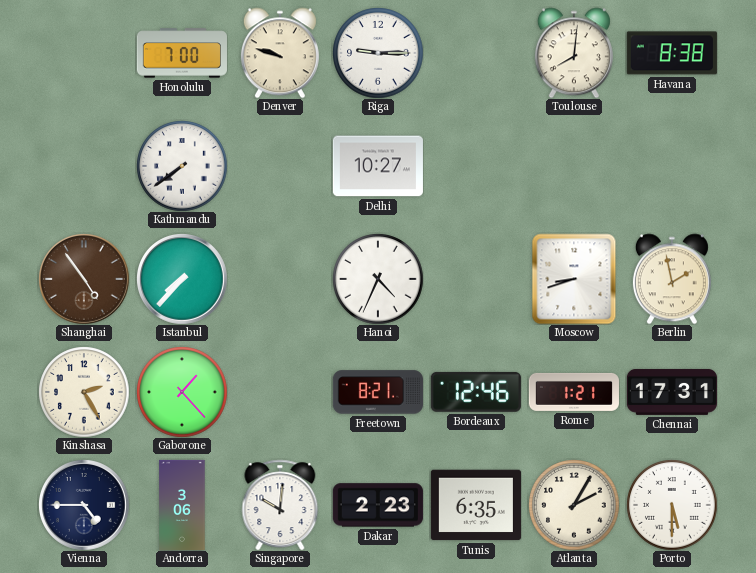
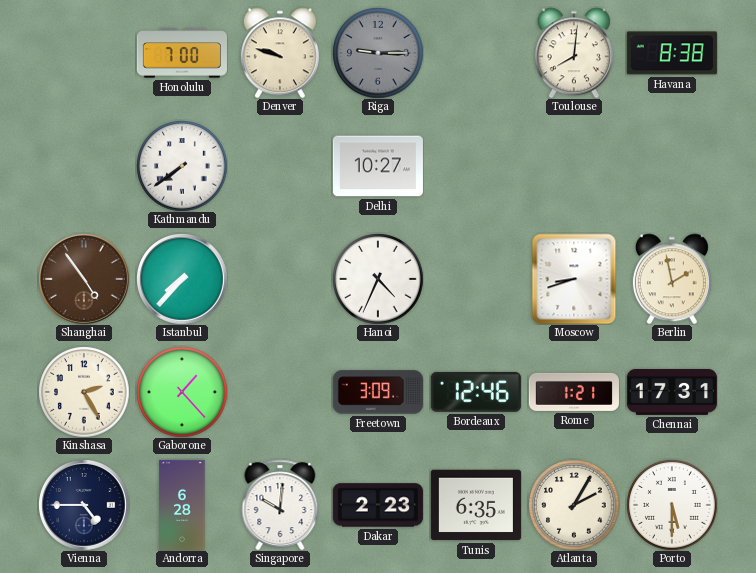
Riga dial: white -> grey (378, 53)
Freetown: 8:21 -> 3:09 (378, 392)
Andorra: 3:06 -> 6:28 (182, 504)
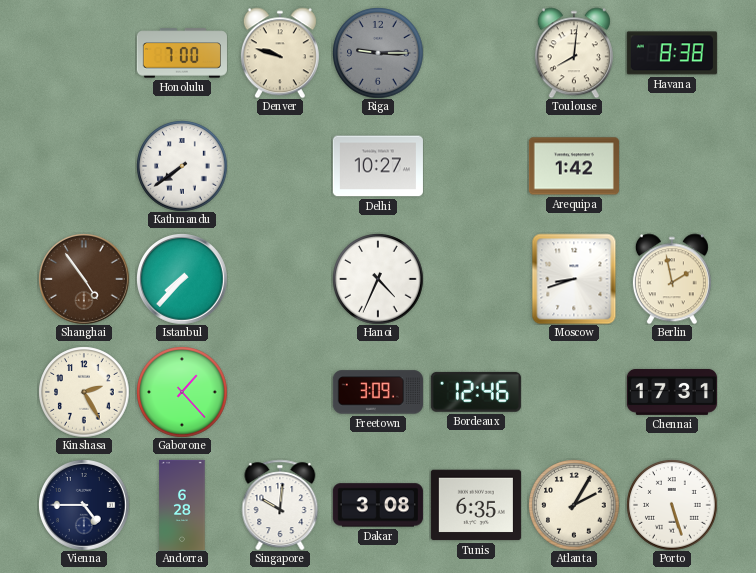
Arequipa: none -> 1:42 (574, 166)
Rome: 1:21 -> none (574, 392)
Dakar: 2:23 -> 3:08 (378, 505)
Porto: 5:30 -> 5:27 (672, 505)
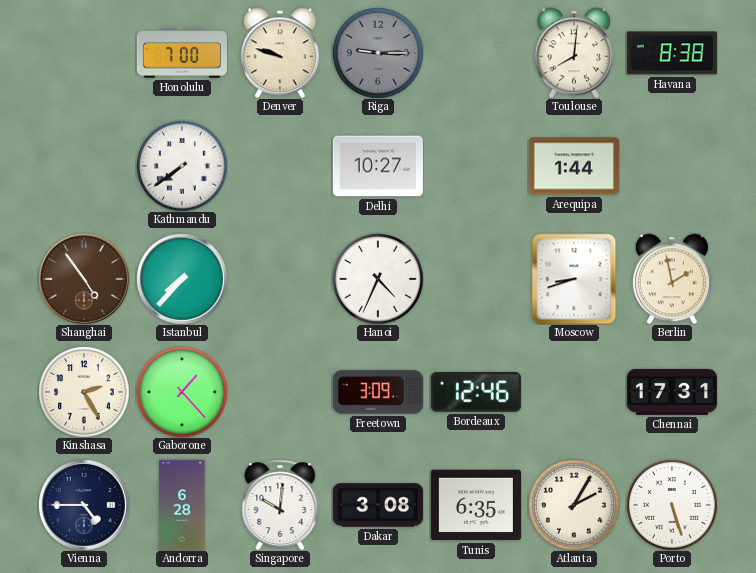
Arequipa: 1:42 -> 1:44 (574, 166)
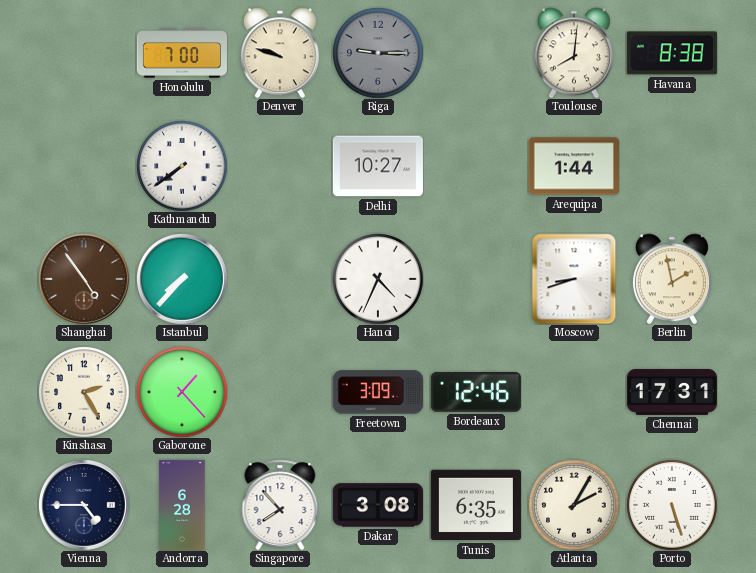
Singapore: 10:01 -> 7:53 (280, 505)
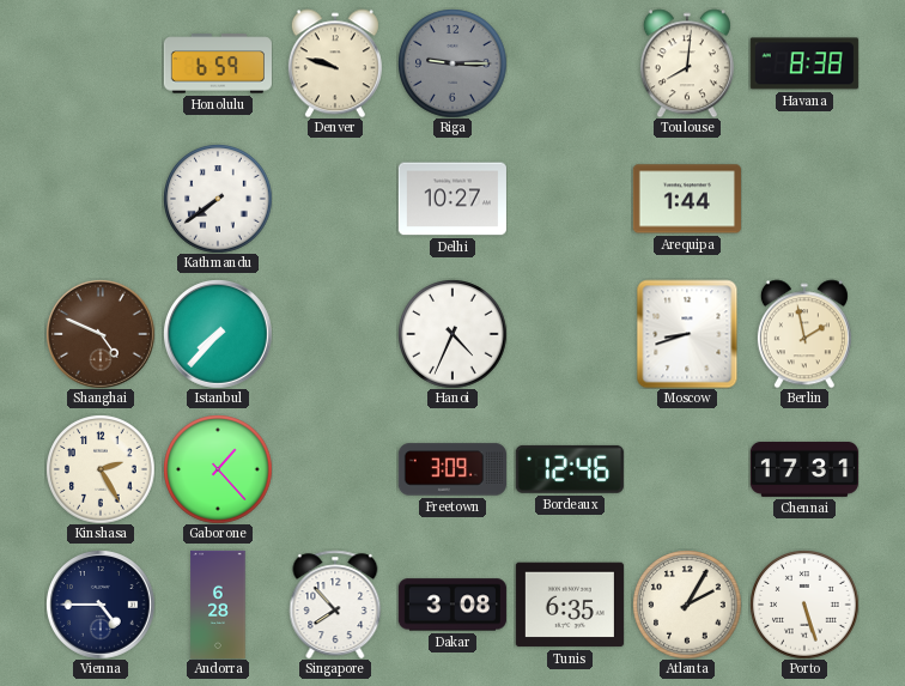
Honolulu: 7:00 -> 6:59 (218, 63)
Shanghai: 4:54 -> 4:49 (101, 334)
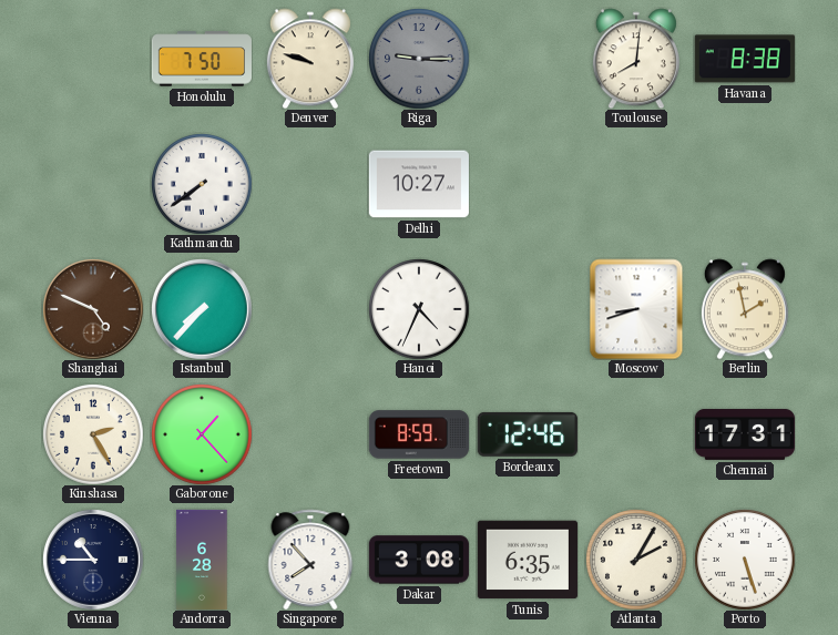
Honolulu: 6:59 -> 7:50 (202, 59)
Arequipa: 1:44 -> none (687, 199)
Freetown: 3:09 -> 8:59 (419, 434)
Vienna: 4:45 -> 10:45 (93, 560)
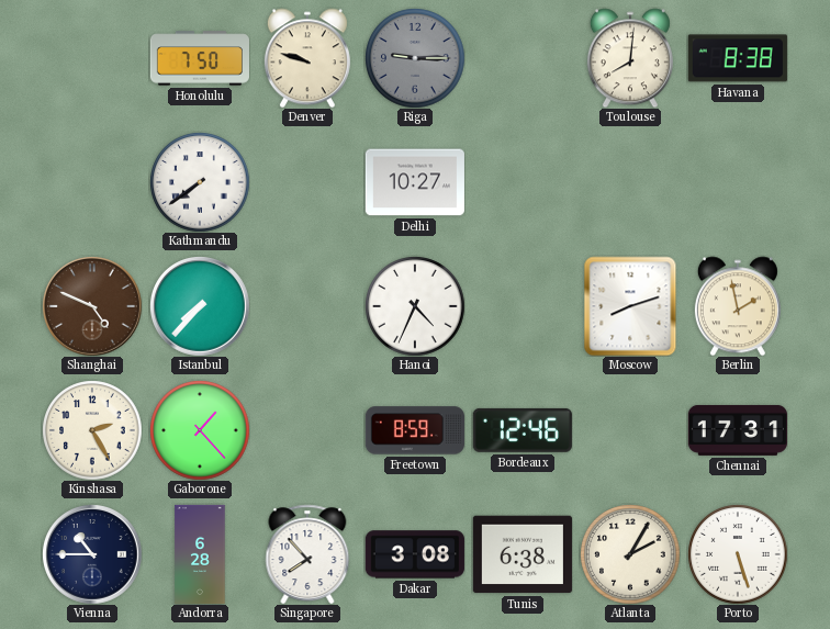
Moscow: 8:42 -> 8:12 (630, 306)
Tunis: 6:35 -> 6:38 (523, 554)
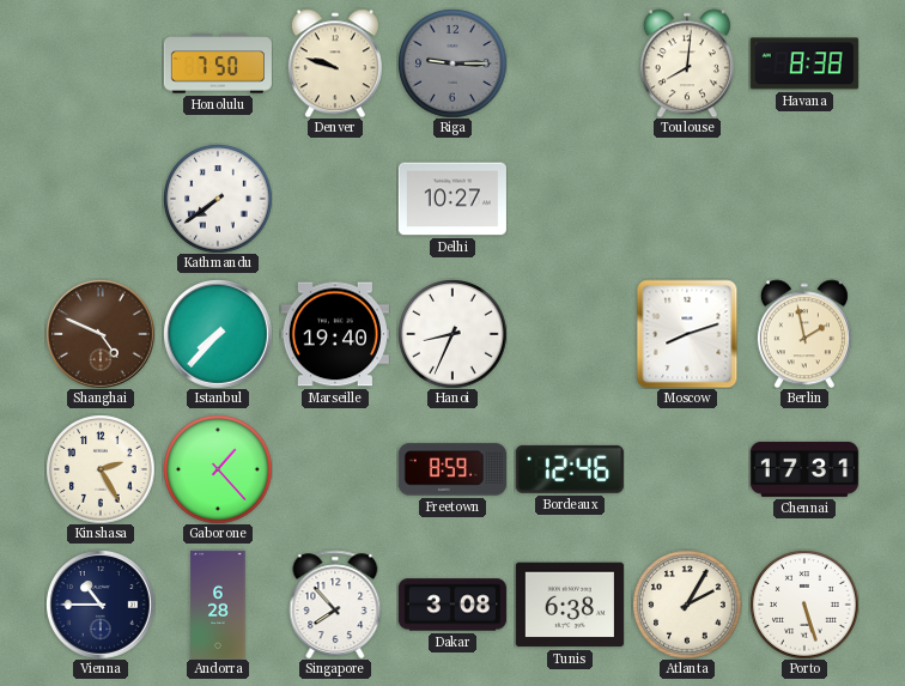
Marseille: none -> 19:40 (335, 334)
Hanoi: 4:34 -> 8:34 (452, 334)
